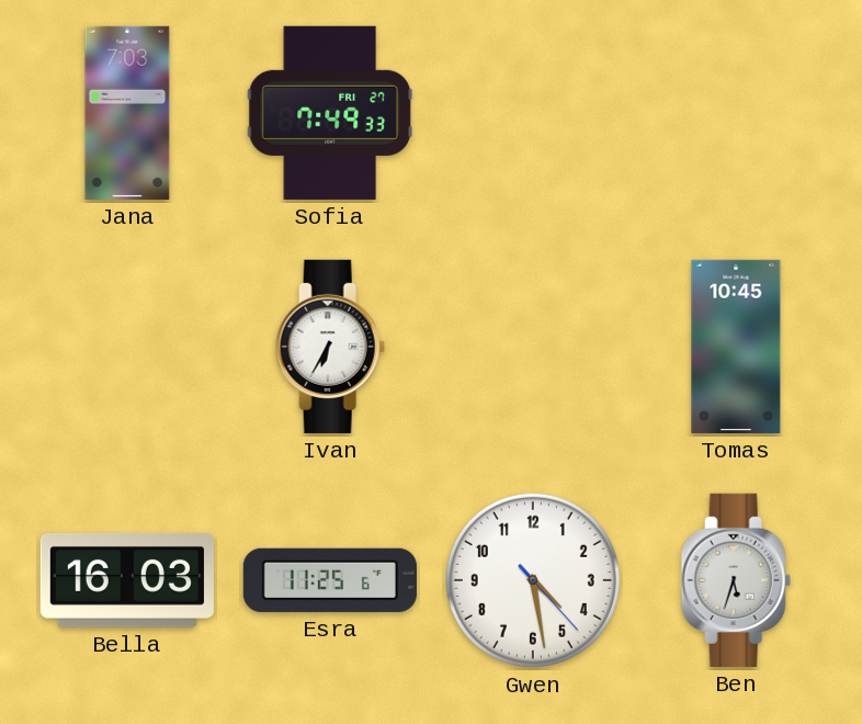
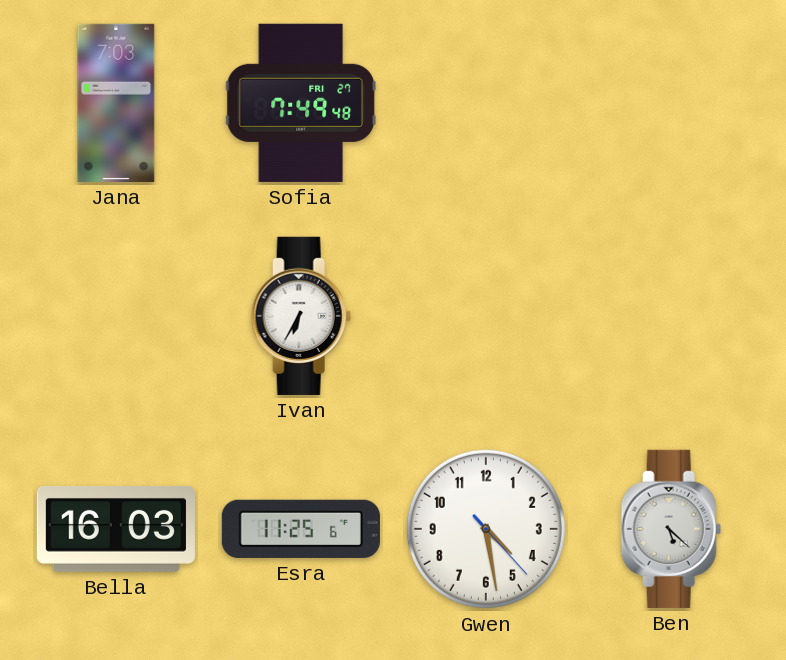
Sofia: 7:49:33 -> 7:49:48 (301, 103)
Tomas: 10:45 -> none (736, 347)
Ben: 5:33 -> 5:22 (671, 529)
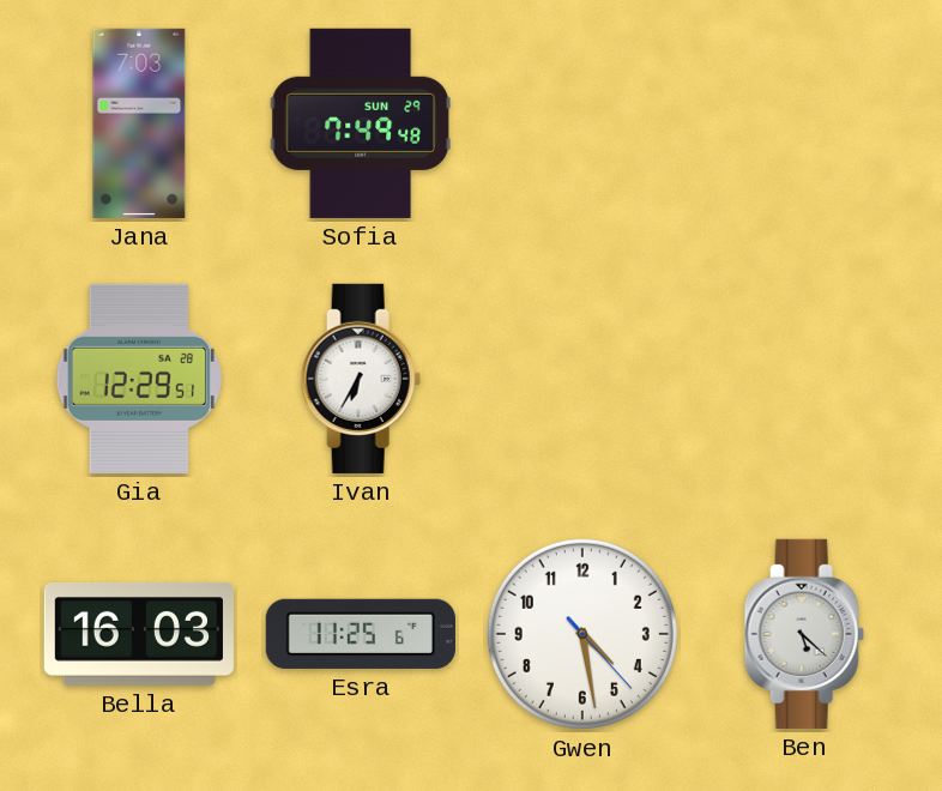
Sofia date: FRI 27 -> SUN 29 (361, 123)
Gia: none -> 12:29 (139, 379)
